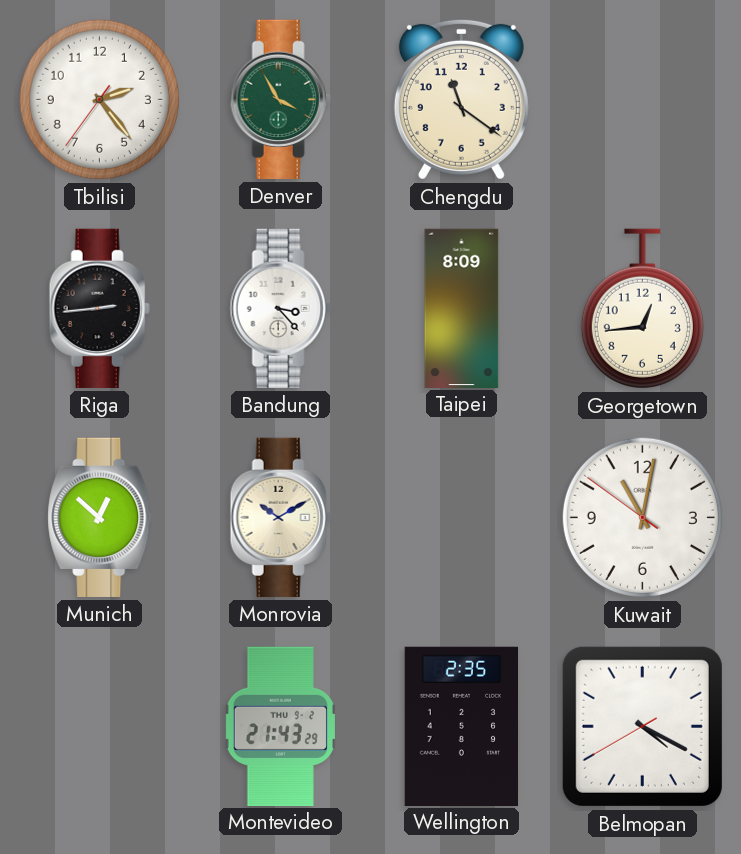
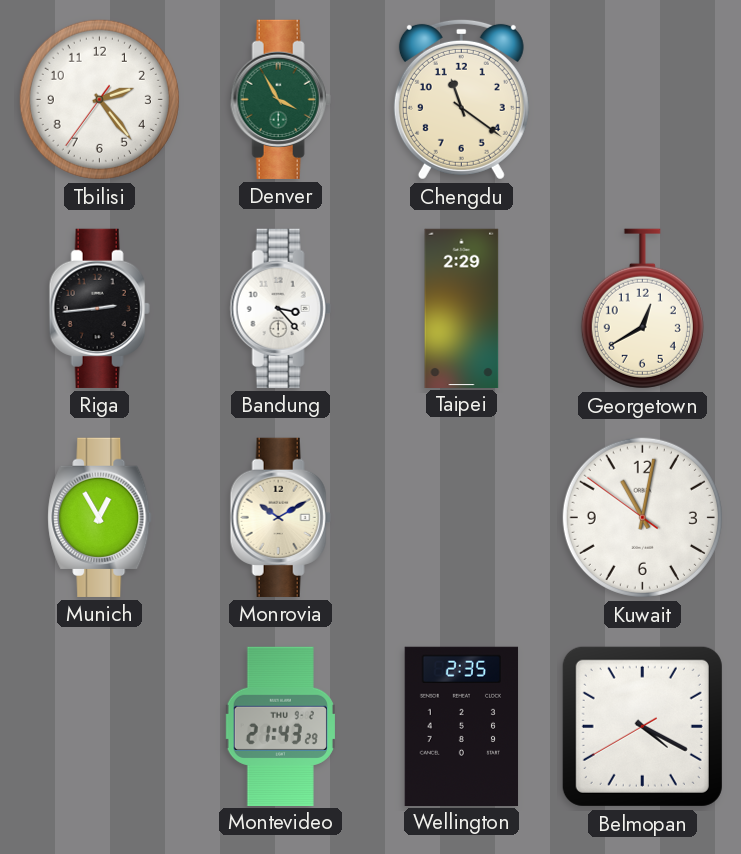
Taipei: 8:09 -> 2:29 (462, 308)
Georgetown: 12:44 -> 12:40 (642, 309)
Munich: 12:52 -> 12:55 (100, 517)
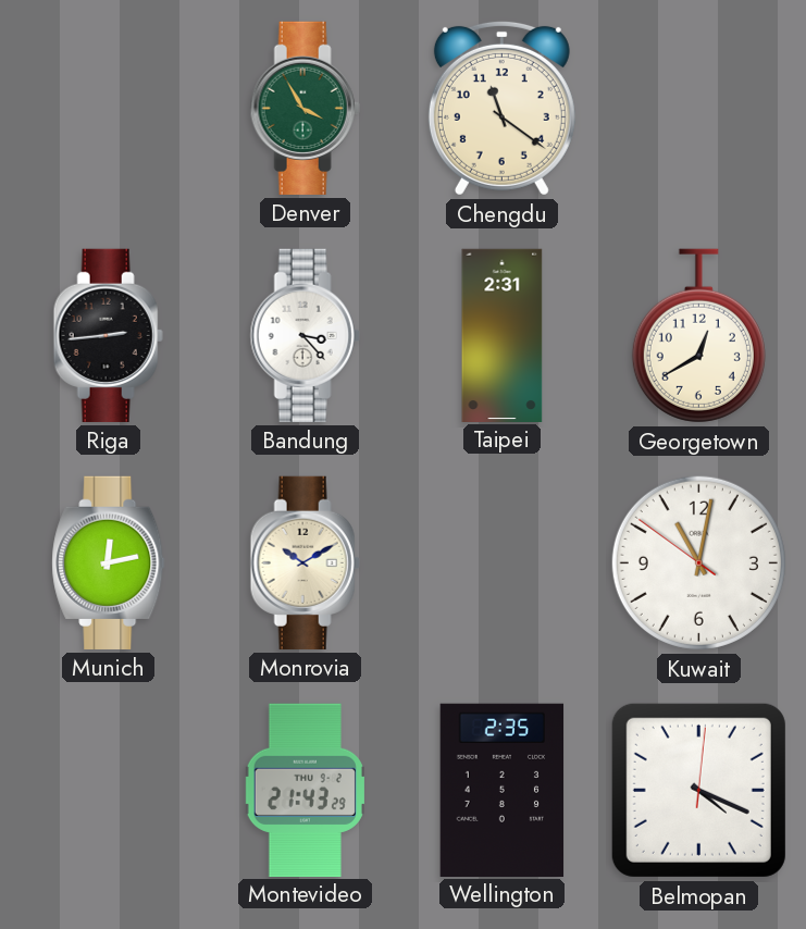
Tbilisi: 2:23 -> none (99, 99)
Taipei: 2:29 -> 2:31 (503, 335)
Munich: 12:55 -> 12:13 (109, 562)
Belmopan: 4:19:40 -> 4:19:01 (698, 790)
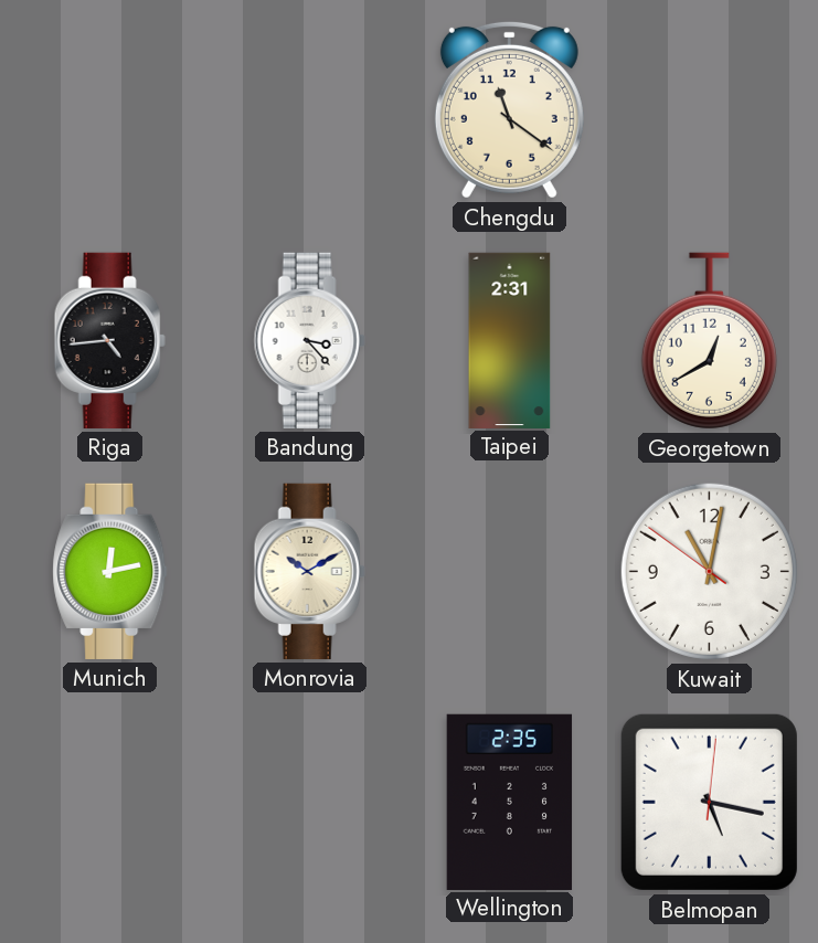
Denver: 3:55 -> none (305, 108)
Riga: 2:44 -> 4:44 (109, 340)
Montevideo: 21:43 -> none (305, 790)
Belmopan: 4:19 -> 5:17 (709, 802)
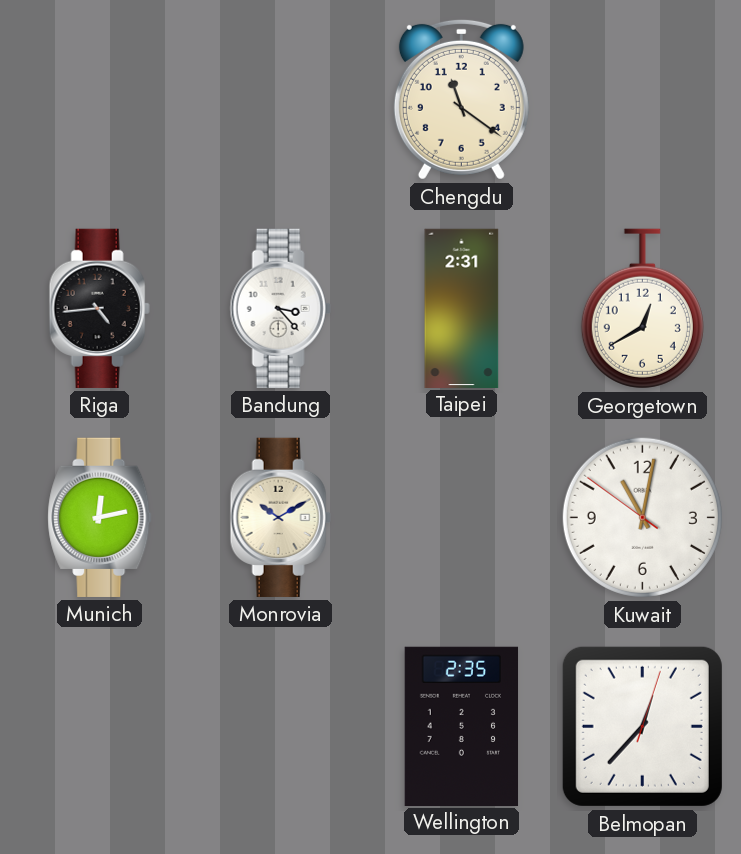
Belmopan: 5:17 -> 12:37 (642, 726)
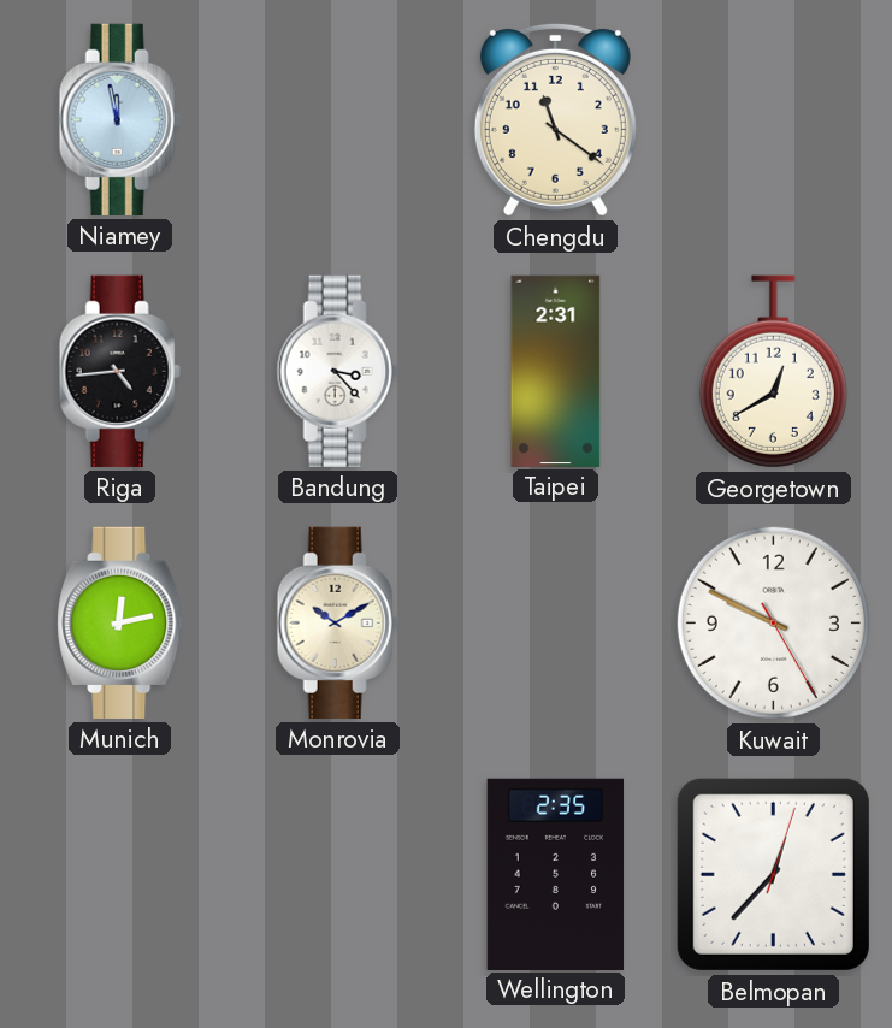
Niamey: none -> 11:58 (119, 119)
Kuwait: 11:01 -> 9:49 (773, 622)
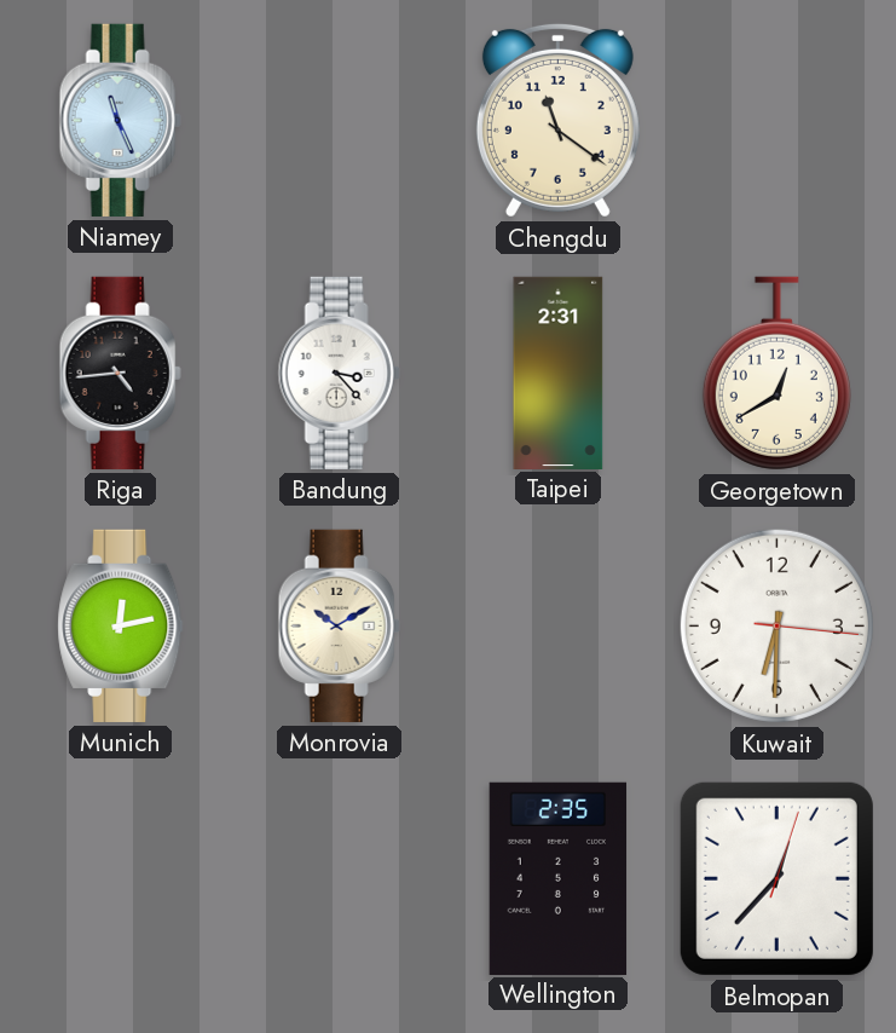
Niamey: 11:58 -> 11:26 (120, 120)
Kuwait: 9:49 -> 6:30 (776, 625)
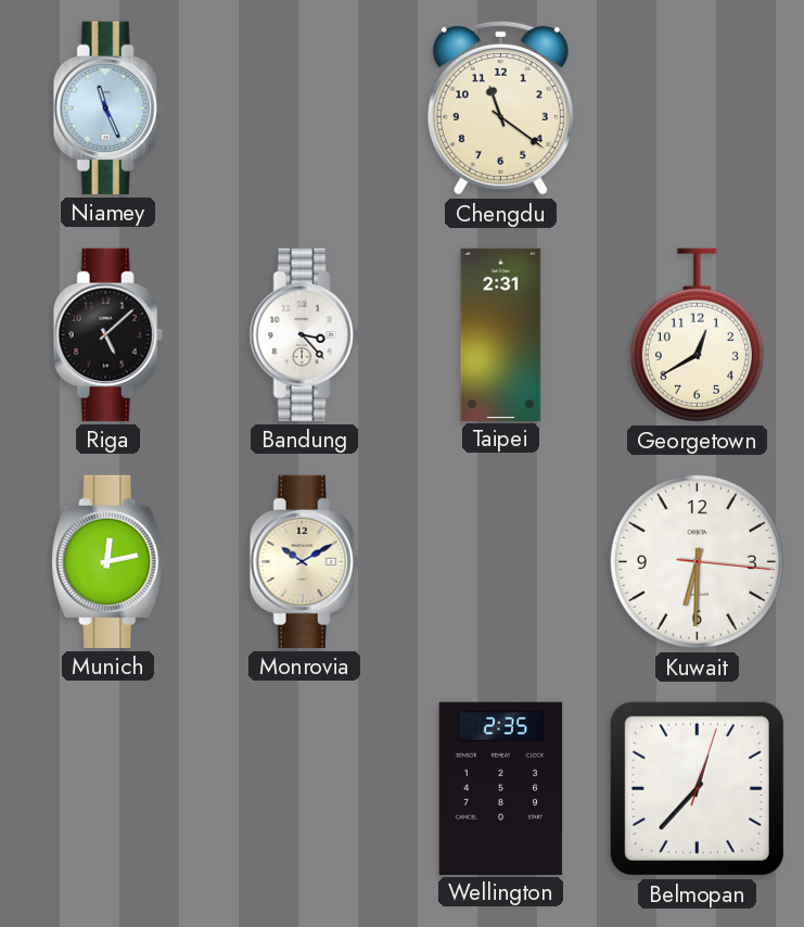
Riga: 4:44 -> 5:08 (107, 334)
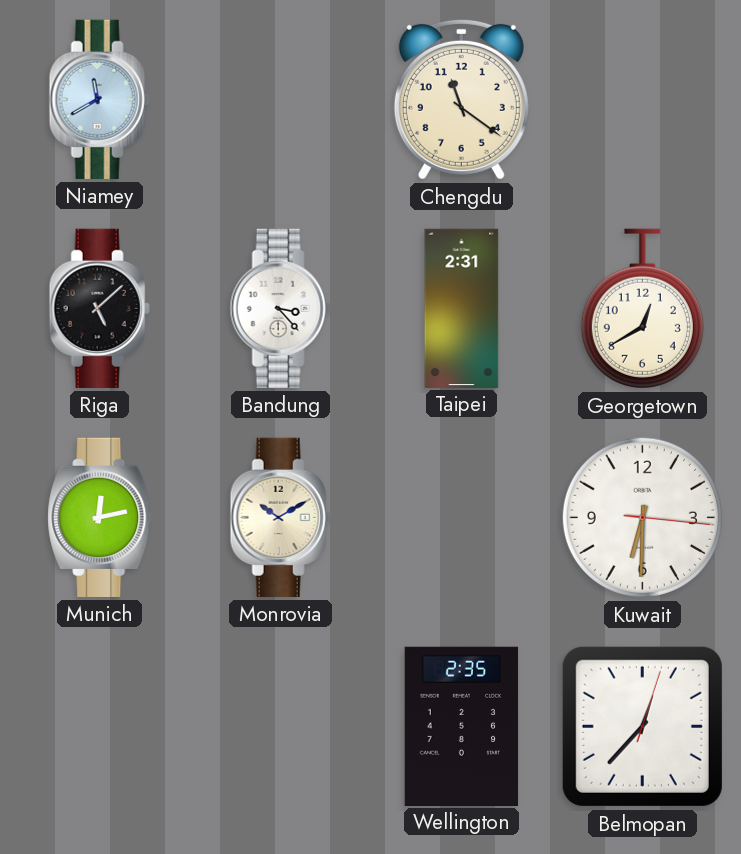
Niamey: 11:26 -> 11:40 (99, 99)
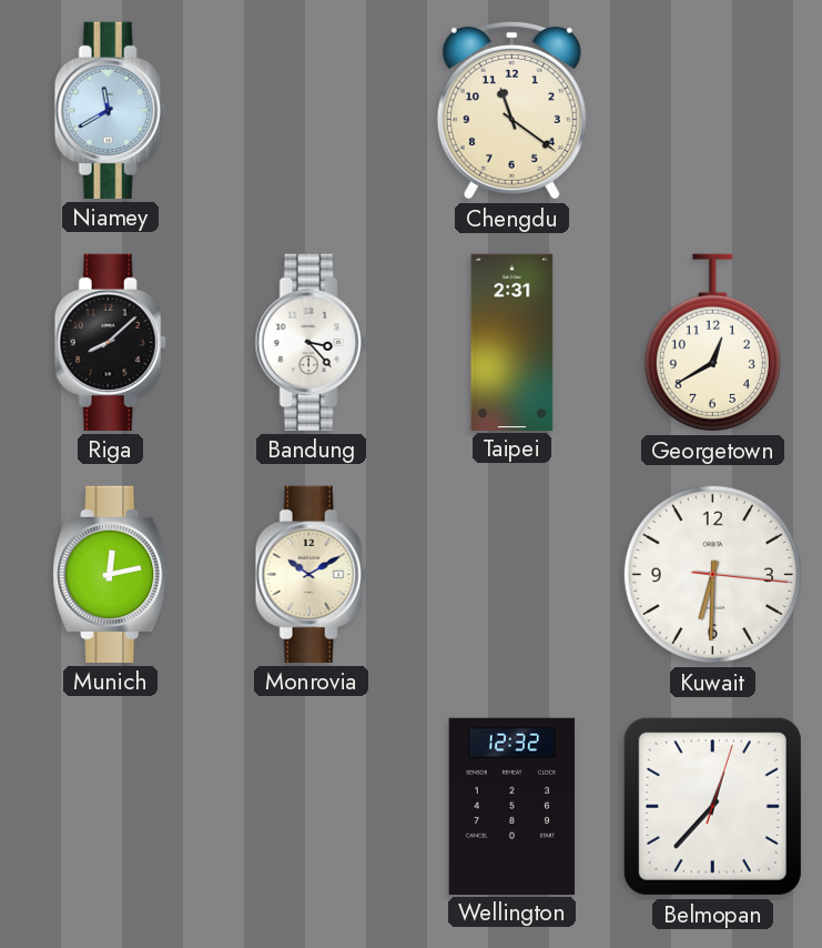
Riga: 5:08 -> 8:08 (110, 342)
Wellington: 2:35 -> 12:32 (513, 806)
